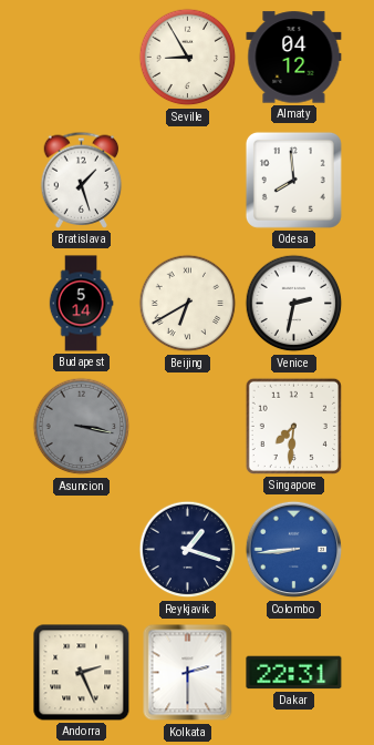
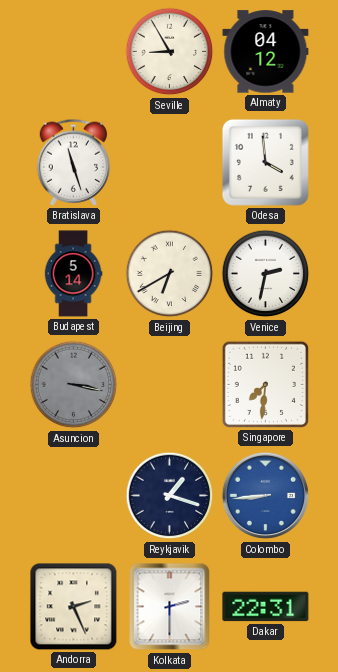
Bratislava: 1:27 -> 11:27 (74, 162)
Odesa: 7:59 -> 3:59 (265, 162)
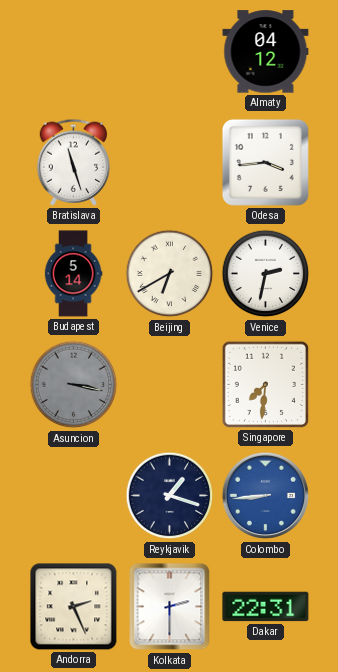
Seville: 8:55 -> none (170, 52)
Odesa: 3:59 -> 3:44 (265, 162)
